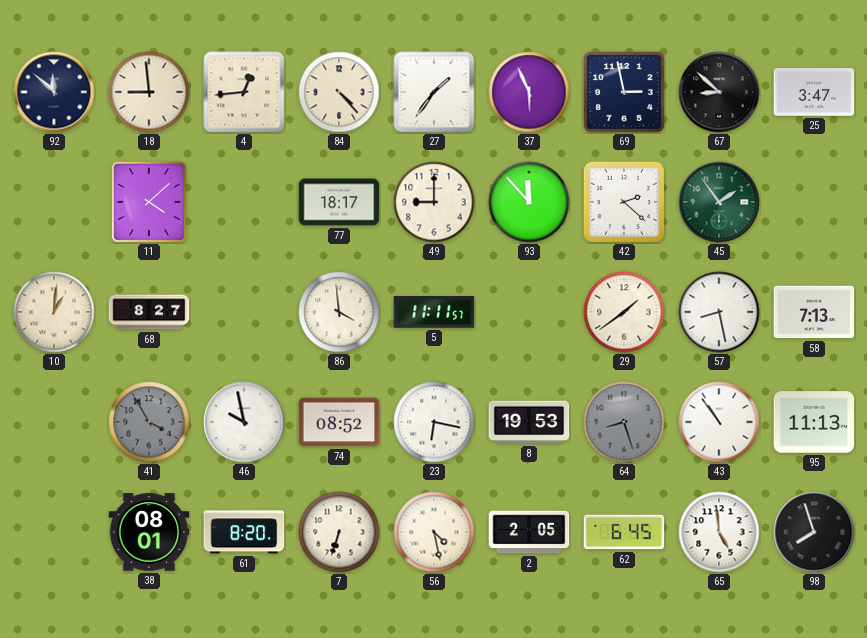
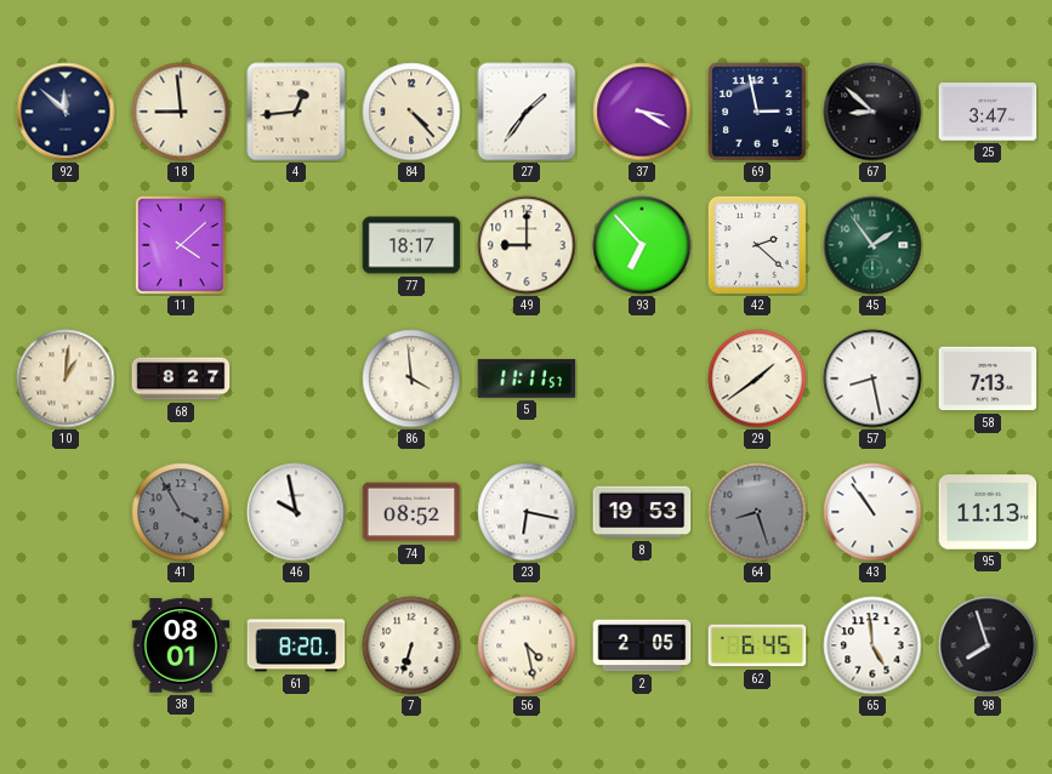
37: 5:56 -> 3:20 (642, 112)
93: 11:53 -> 6:53 (642, 245)
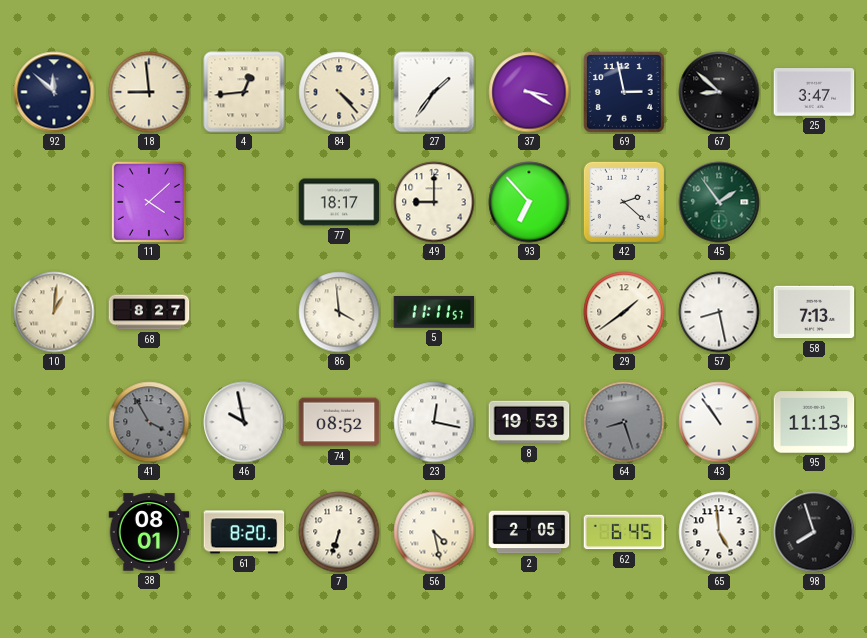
23: 6:17 -> 12:17 (434, 422)
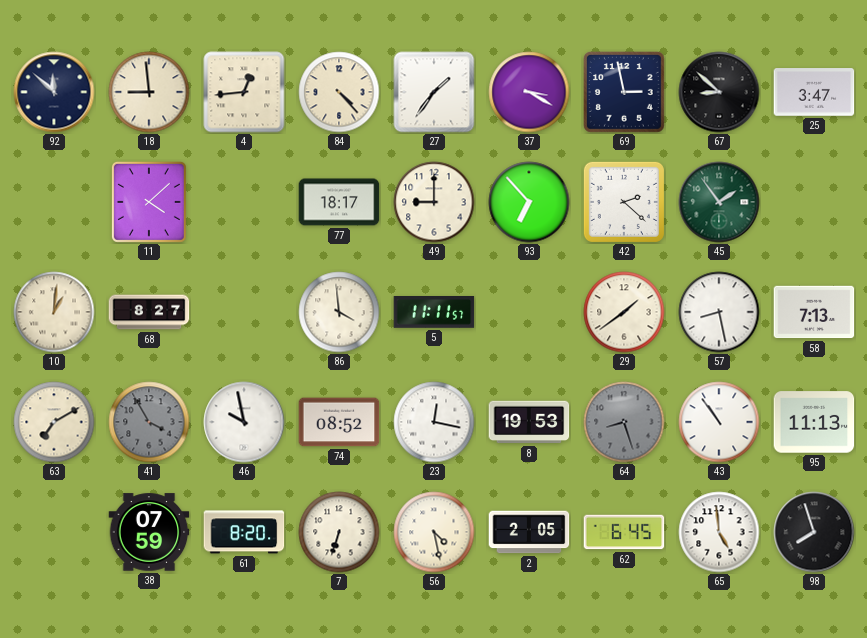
63: none -> 7:10 (54, 422)
38: 08:01 -> 07:59 (149, 532)
